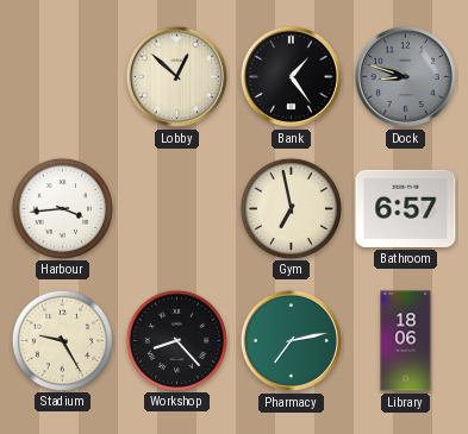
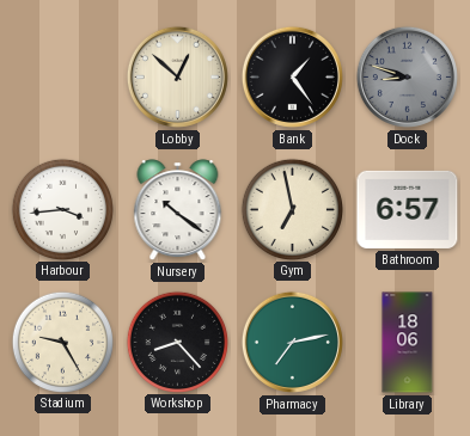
Nursery: none -> 10:21 (178, 210)
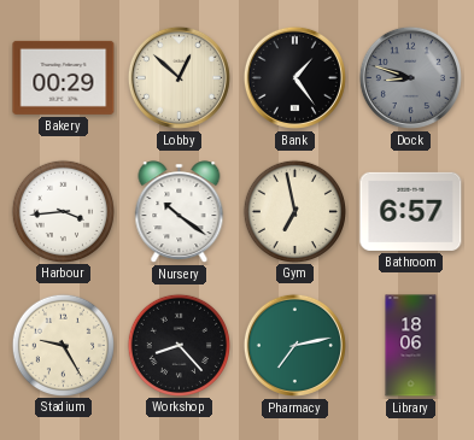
Bakery: none -> 00:29 (64, 77)
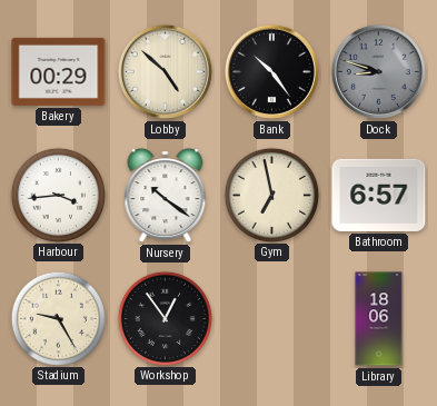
Lobby: 12:52 -> 4:52 (165, 71)
Bank: 1:24 -> 10:24 (271, 71)
Workshop: 8:23 -> 12:54 (165, 318)
Pharmacy: 7:13 -> none (294, 345)
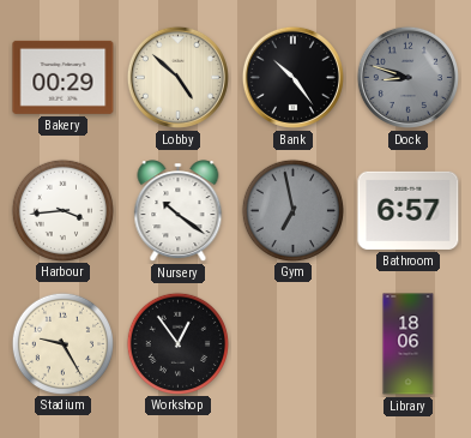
Gym dial: cream -> grey (292, 210)
